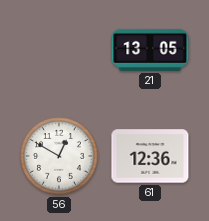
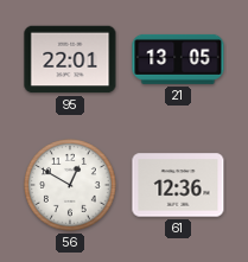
95: none -> 22:01 (70, 59)
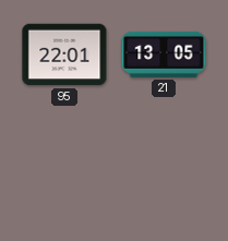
56: 12:50 -> none (71, 186)
61: 12:36 -> none (178, 185)
